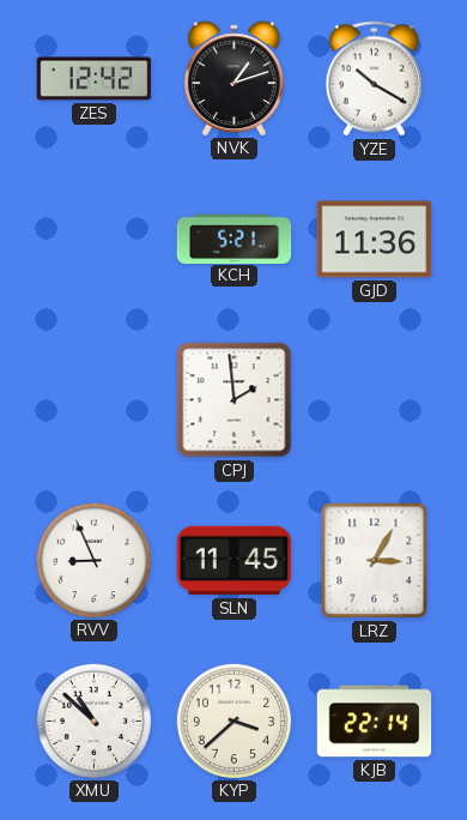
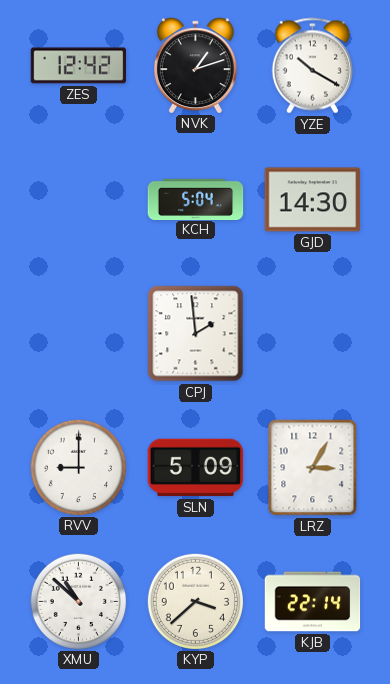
KCH: 5:21 -> 5:04 (196, 199)
GJD: 11:36 -> 14:30 (313, 200)
RVV: 8:56 -> 9:00 (78, 467)
SLN: 11:45 -> 5:09 (196, 468)
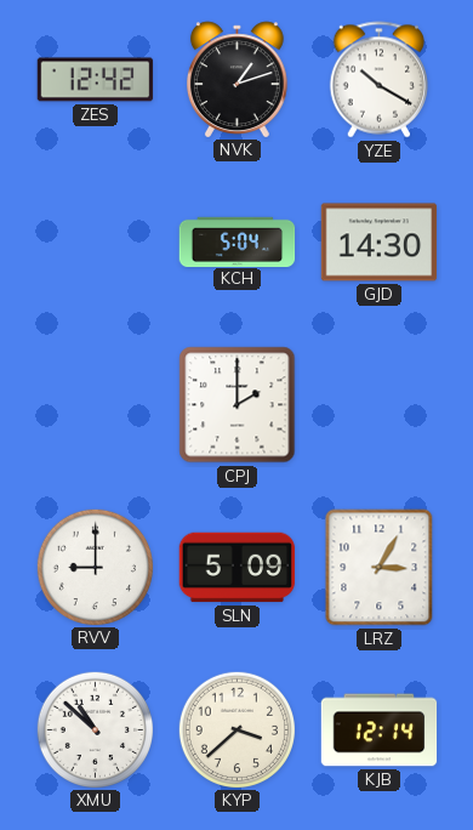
CPJ: 1:59 -> 2:00 (238, 405)
KJB: 22:14 -> 12:14 (380, 730)
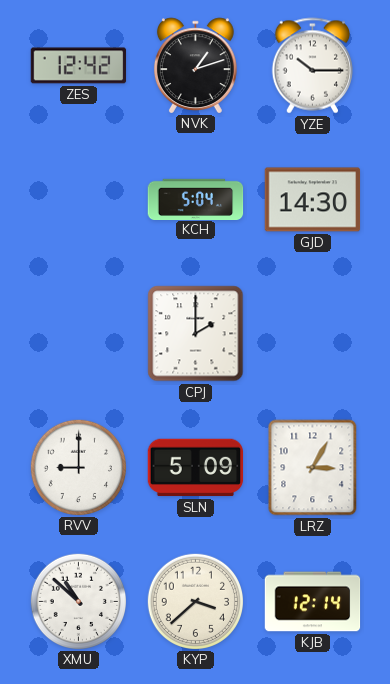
YZE: 10:20 -> 10:15 (312, 66)
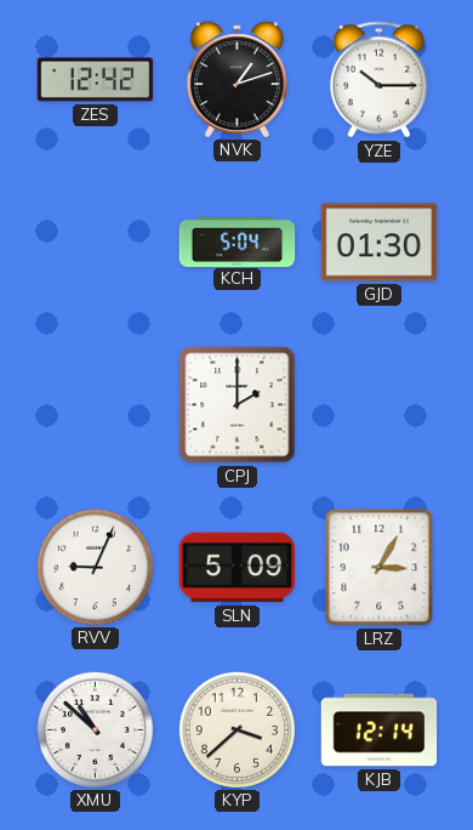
GJD: 14:30 -> 01:30 (380, 243)
RVV: 9:00 -> 9:04 (95, 567)
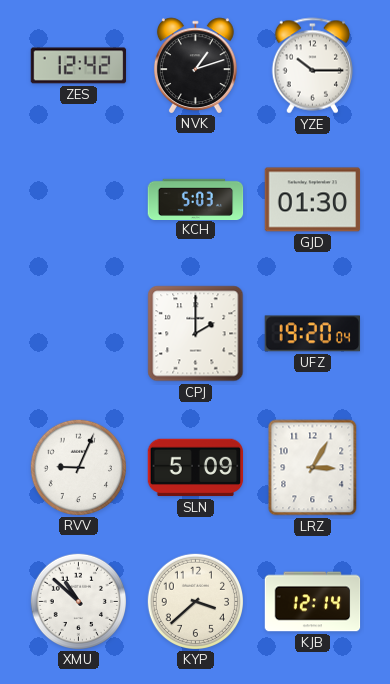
KCH: 5:04 -> 5:03 (196, 199)
UFZ: none -> 19:20 (312, 334)
